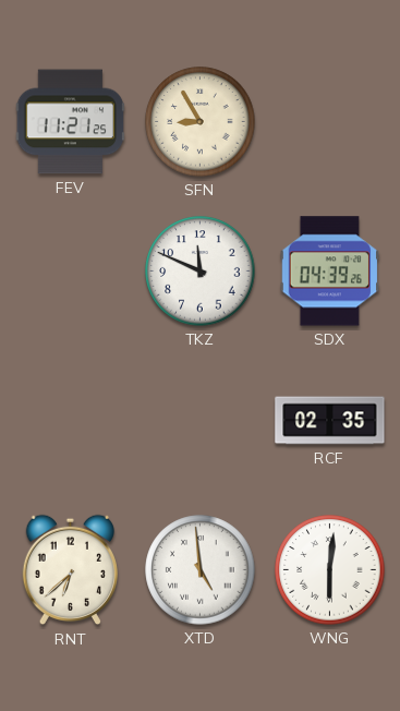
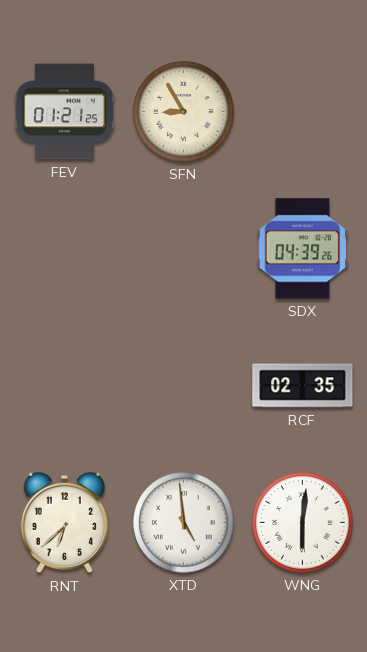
FEV: 11:21 -> 01:21 (65, 112)
TKZ: 11:49 -> none (201, 272)
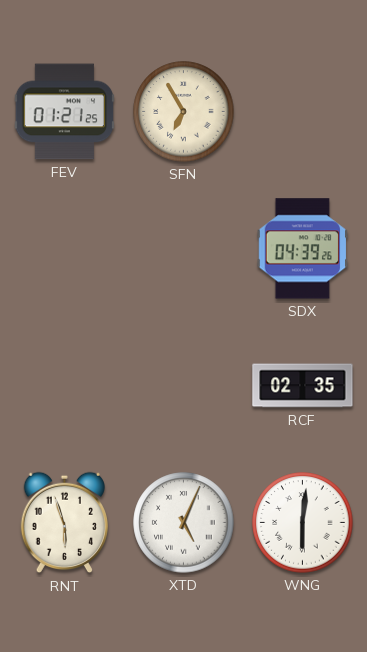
SFN: 8:55 -> 6:55 (184, 112)
RNT: 6:38 -> 5:57 (64, 523)
XTD: 4:59 -> 5:04 (184, 523)
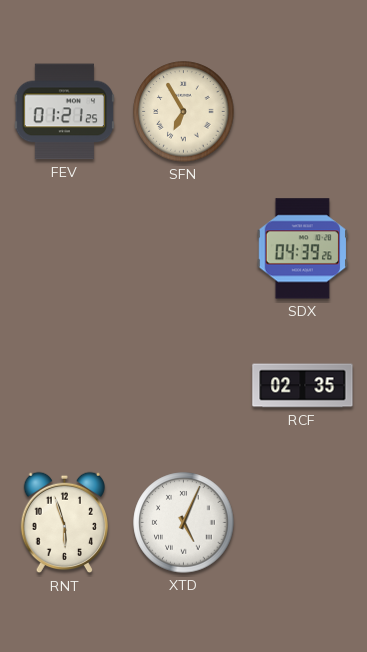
WNG: 6:01 -> none (303, 523)
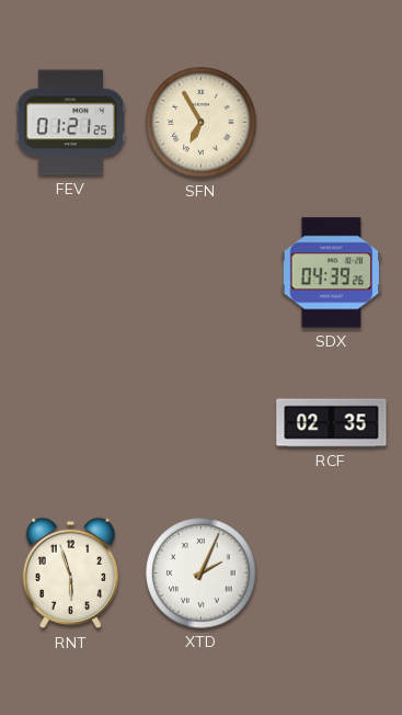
XTD: 5:04 -> 2:04 (202, 574)
